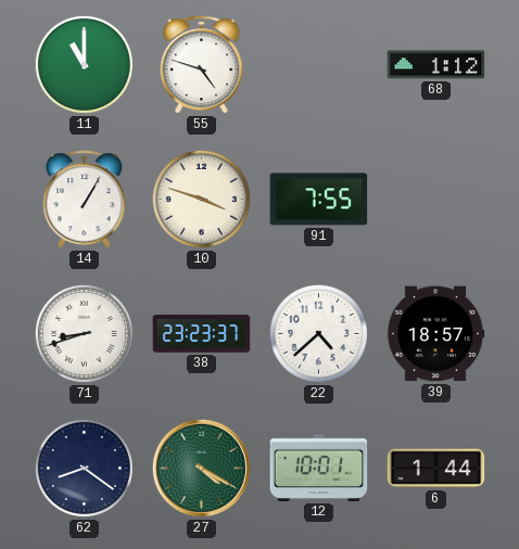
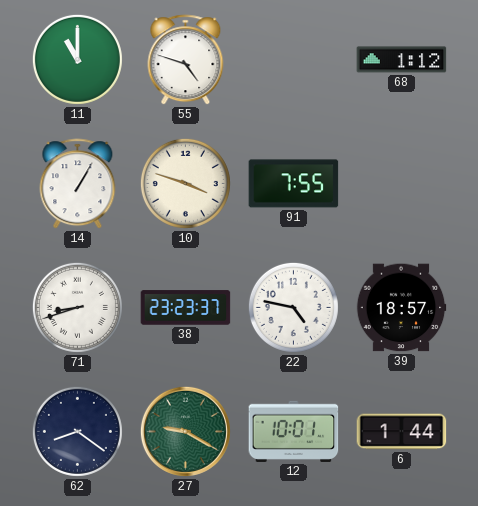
22: 4:38 -> 4:47 (293, 307)
27: 4:20 -> 9:20 (185, 431)
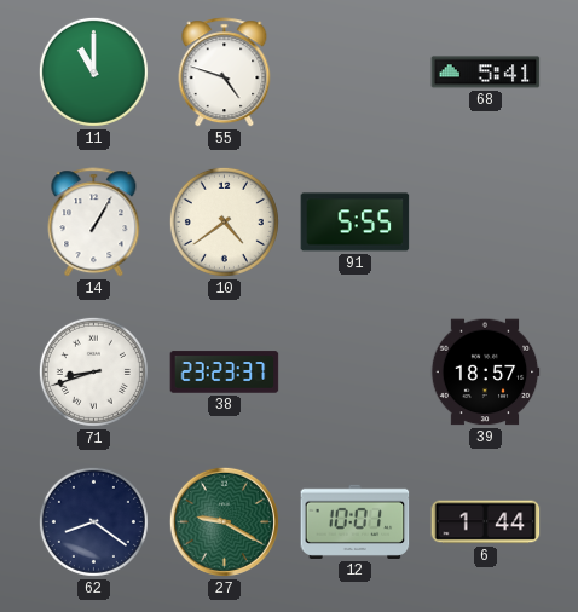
68: 1:12 -> 5:41 (486, 73)
10: 3:48 -> 4:39 (224, 221)
91: 7:55 -> 5:55 (356, 223)
22: 4:47 -> none (293, 307)
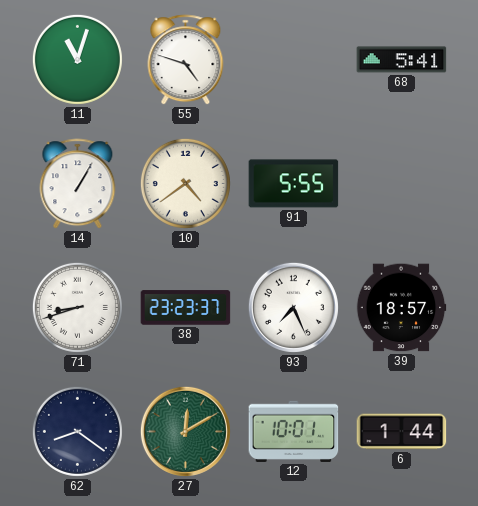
11: 11:00 -> 11:03 (77, 59)
93: none -> 7:26 (293, 307)
27: 9:20 -> 12:10 (185, 431)
